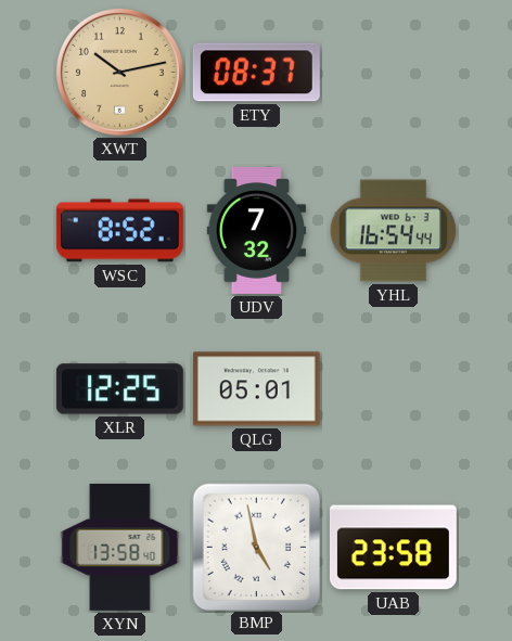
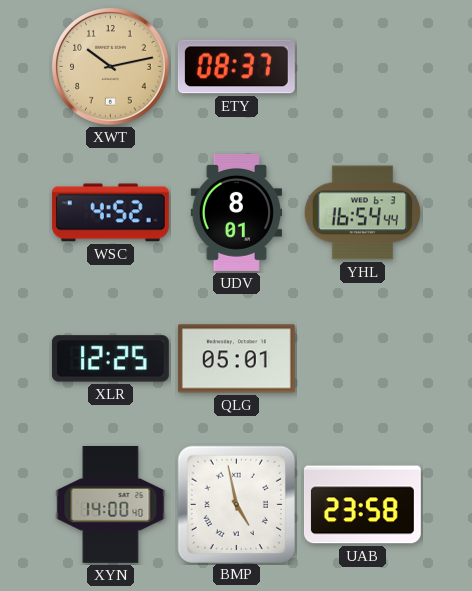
WSC: 8:52 -> 4:52 (110, 213)
UDV: 7:32 -> 8:01 (236, 212)
XYN: 13:58 -> 14:00 (111, 504)
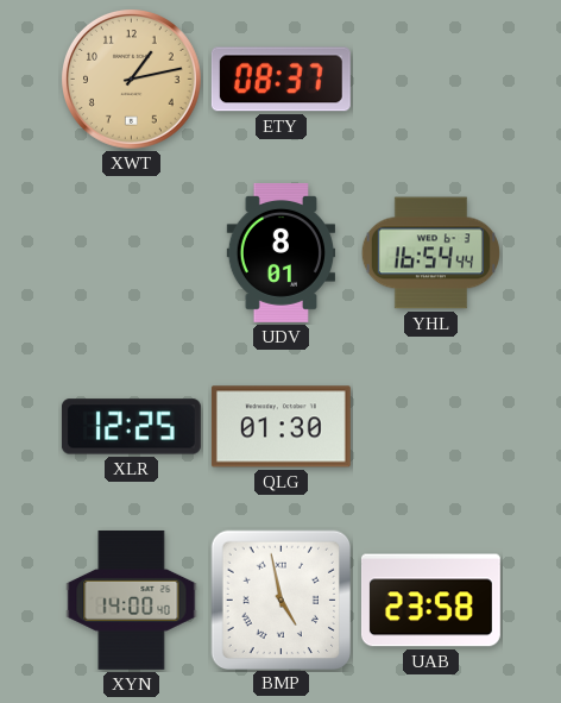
XWT: 10:13 -> 1:13 (132, 80)
WSC: 4:52 -> none (110, 213)
QLG: 05:01 -> 01:30 (280, 427)
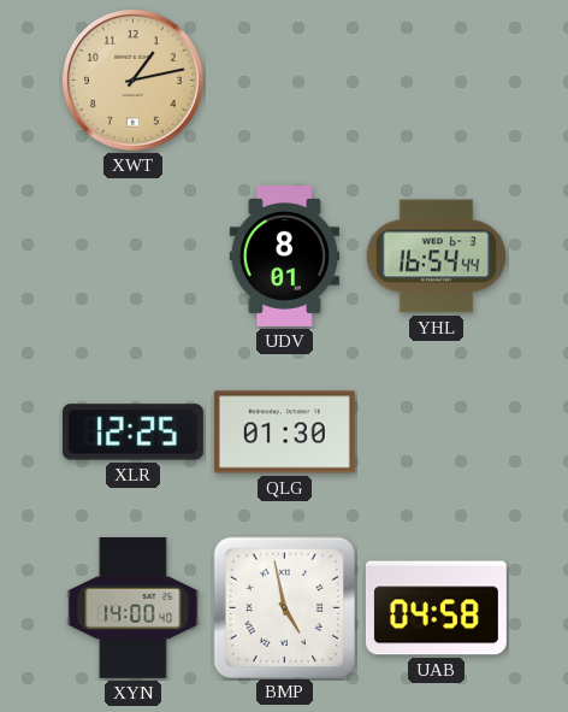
ETY: 08:37 -> none (280, 80)
UAB: 23:58 -> 04:58 (436, 608)
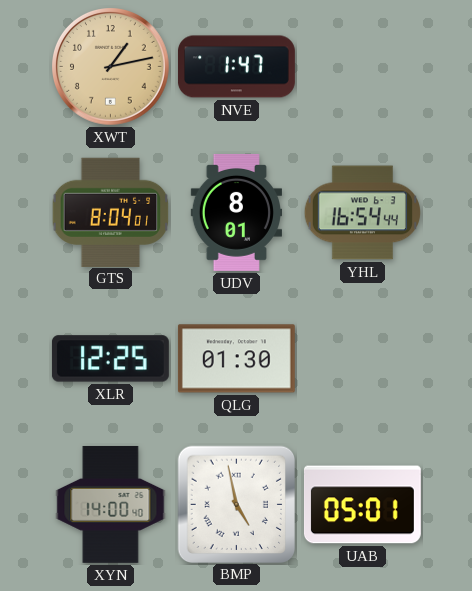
NVE: none -> 1:47 (236, 67)
GTS: none -> 8:04 (111, 212)
UAB: 04:58 -> 05:01 (362, 505)
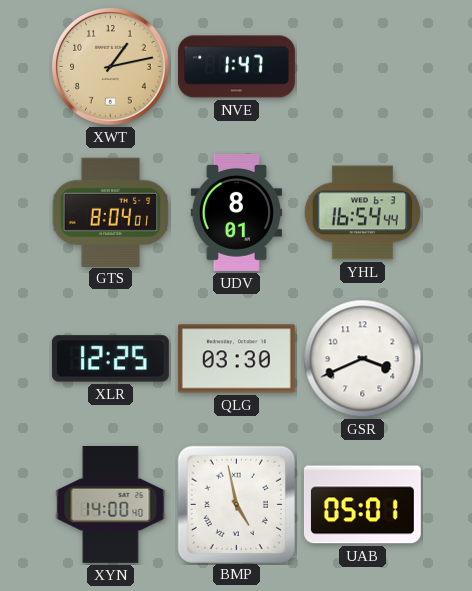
QLG: 01:30 -> 03:30 (236, 359)
GSR: none -> 3:41 (363, 359)
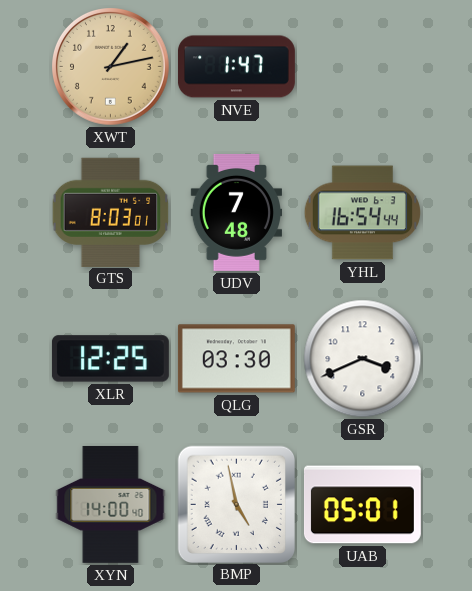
GTS: 8:04 -> 8:03 (111, 212)
UDV: 8:01 -> 7:48 (236, 212)
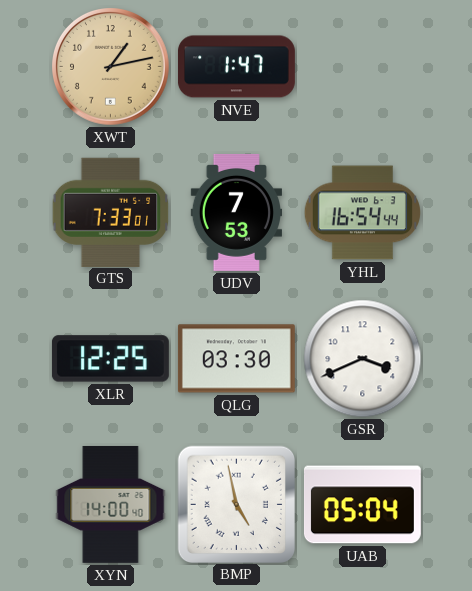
GTS: 8:03 -> 7:33 (111, 212)
UDV: 7:48 -> 7:53 (236, 212)
UAB: 05:01 -> 05:04 (362, 505)
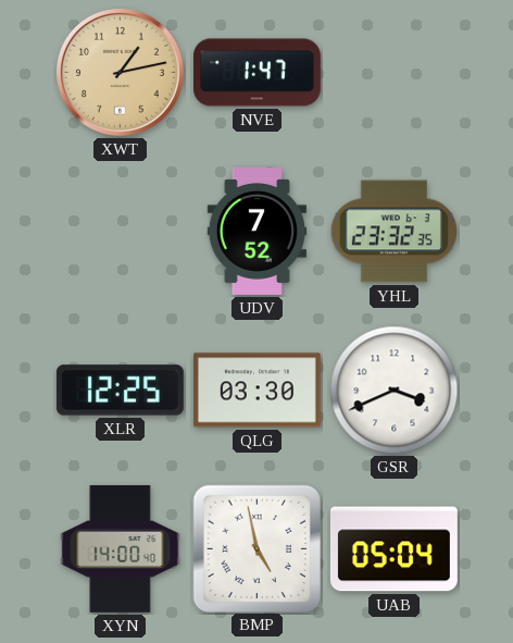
GTS: 7:33 -> none (111, 212)
UDV: 7:53 -> 7:52 (256, 231)
YHL: 16:54 -> 23:32 (393, 232)
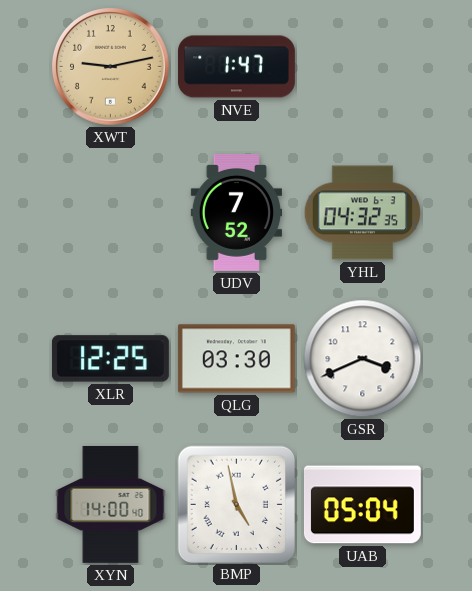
XWT: 1:13 -> 9:13 (111, 67)
YHL: 23:32 -> 04:32 (362, 213)
